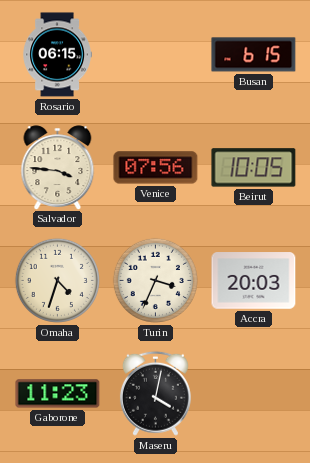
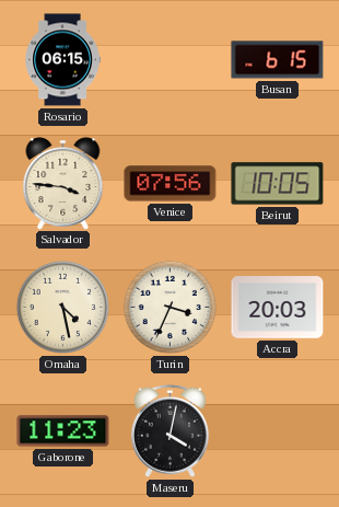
Omaha: 4:33 -> 4:28 (62, 307)
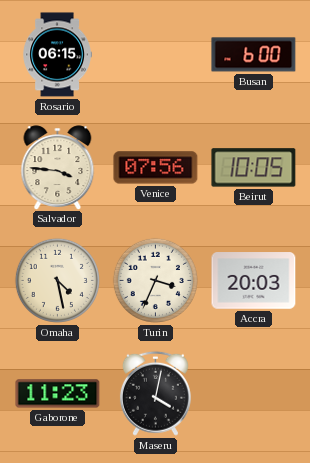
Busan: 6:15 -> 6:00 (254, 55)
